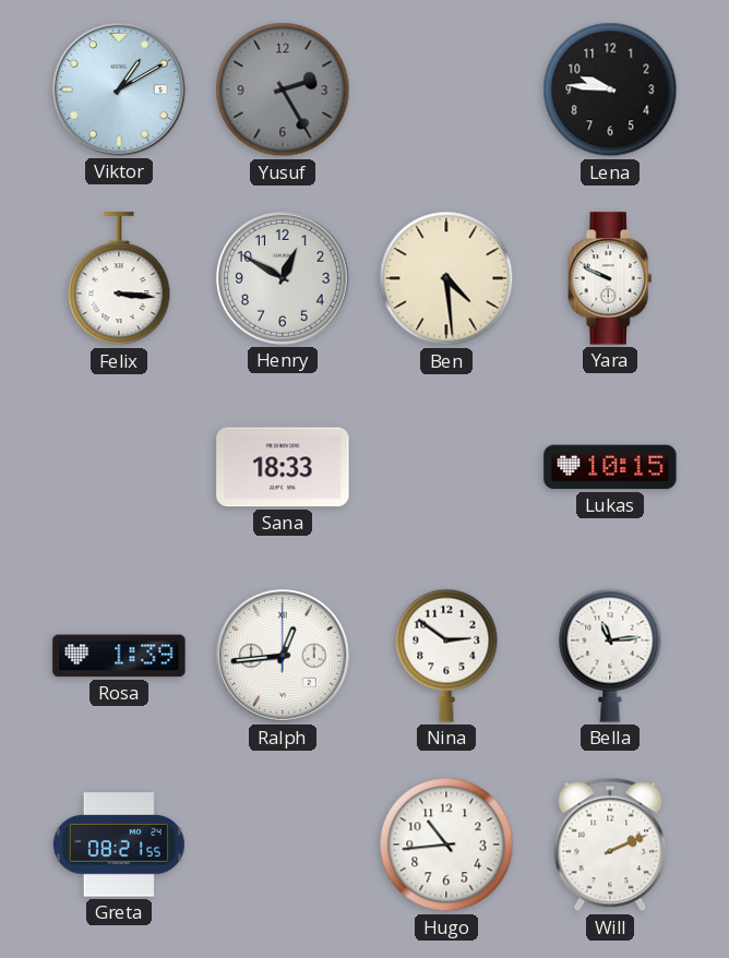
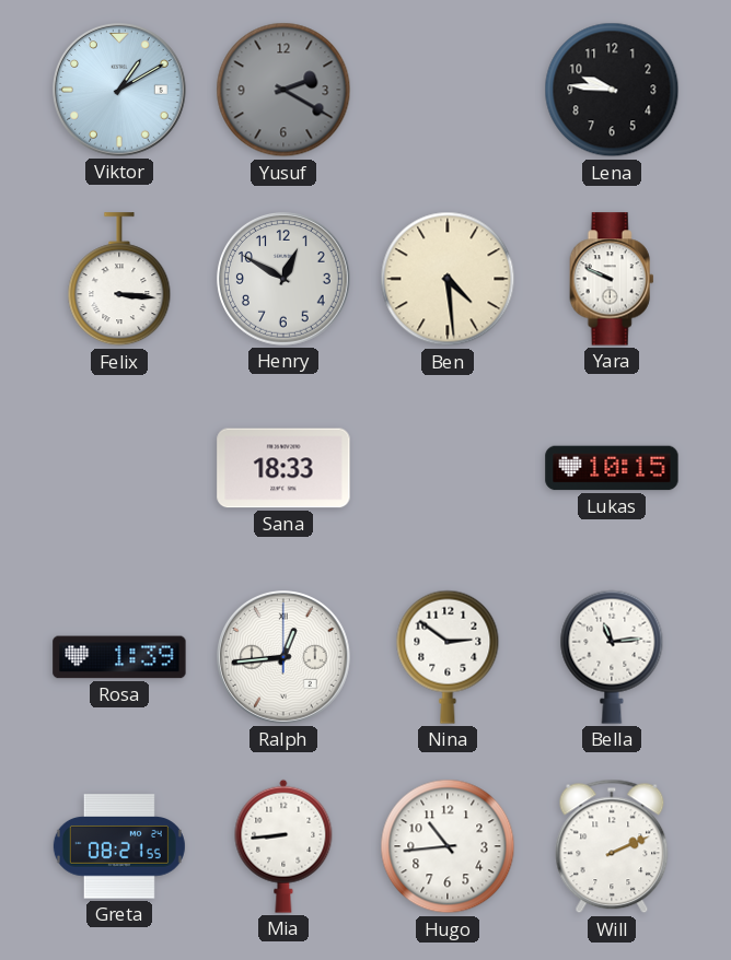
Yusuf: 2:25 -> 2:20 (283, 90)
Mia: none -> 8:44 (283, 846)
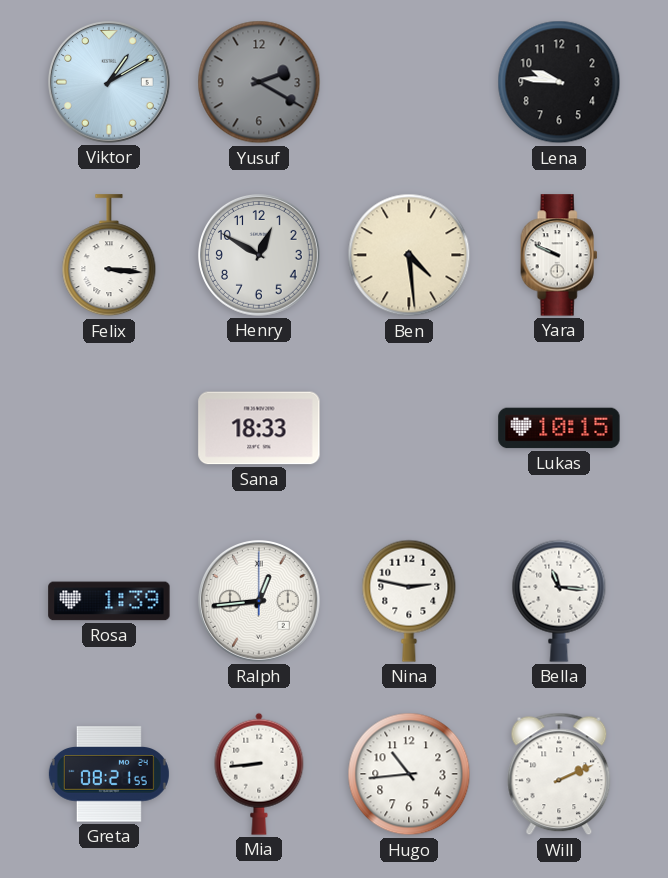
Nina: 2:51 -> 2:47 (409, 601)
Bella: 11:14 -> 11:16 (559, 601)
